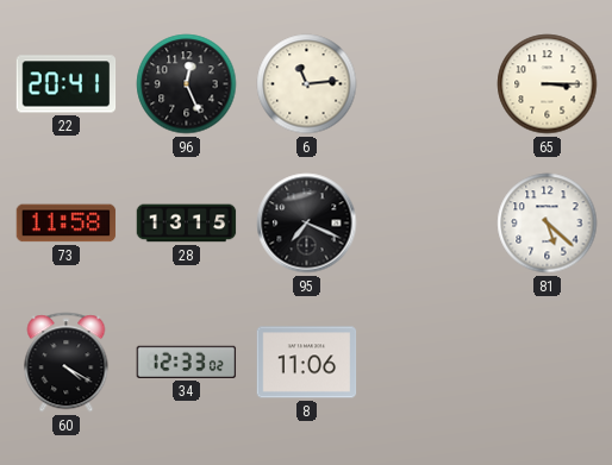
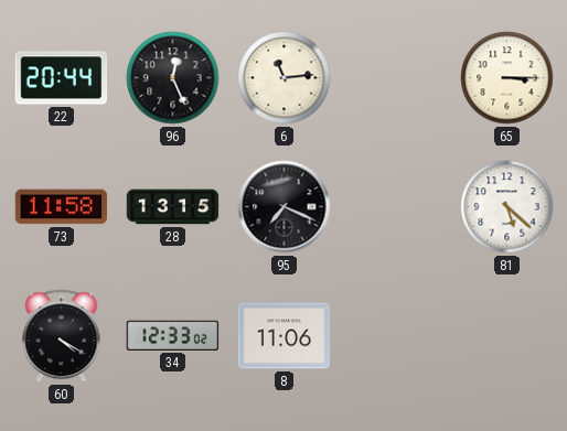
22: 20:41 -> 20:44 (62, 78)
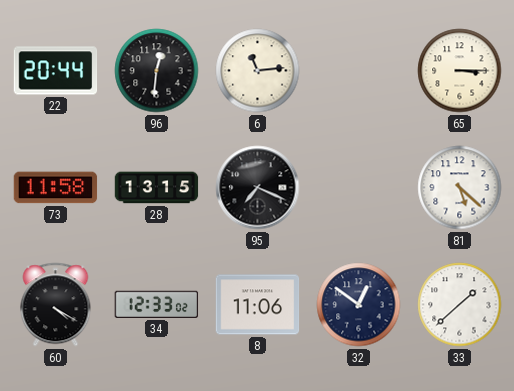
96: 12:26 -> 12:31 (157, 71)
32: none -> 12:51 (359, 305)
33: none -> 1:38 (460, 305)
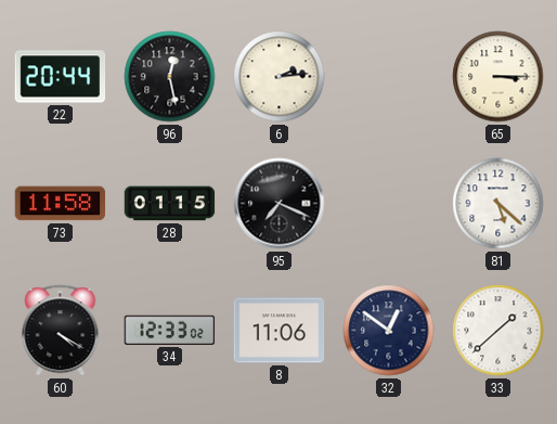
96: 12:31 -> 12:28 (170, 77)
6: 11:14 -> 2:14 (280, 77)
28: 13:15 -> 01:15 (170, 204)
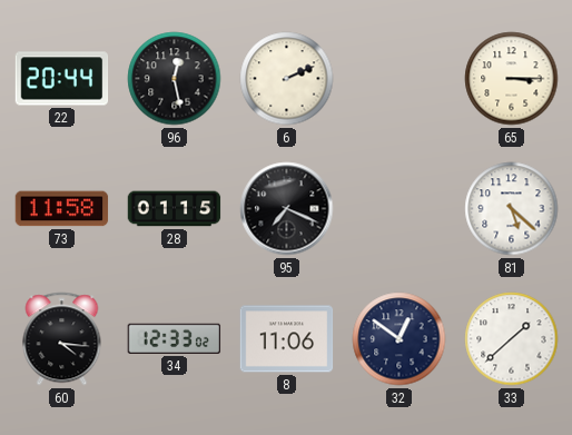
6: 2:14 -> 2:11 (287, 79)
60: 4:20 -> 4:16 (62, 339)
